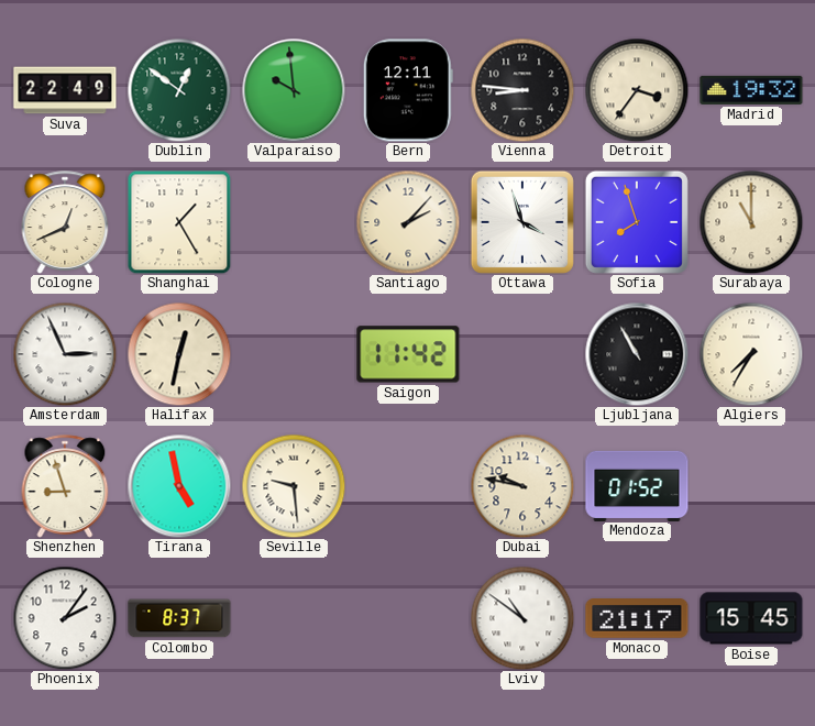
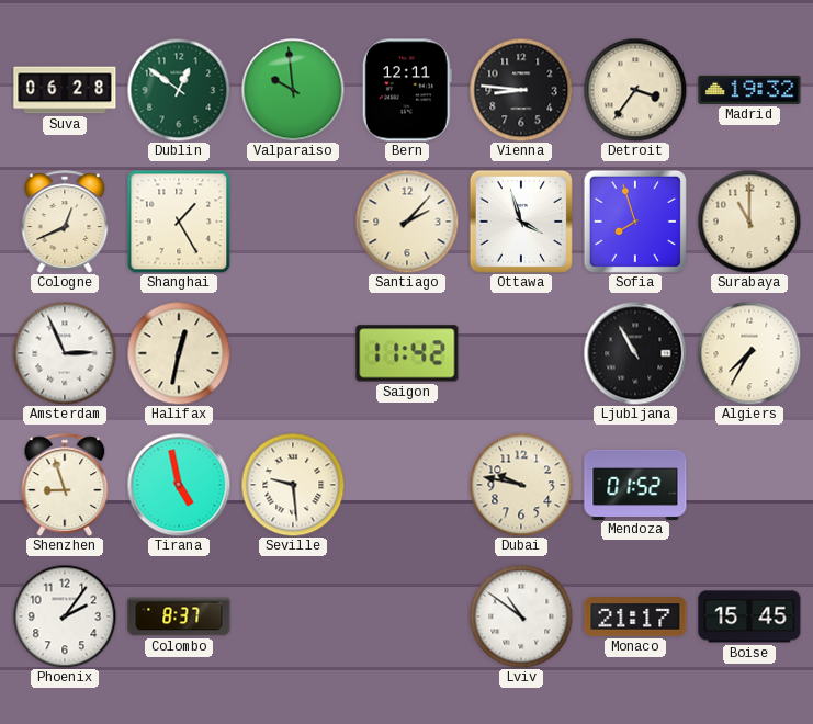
Suva: 22:49 -> 06:28 (65, 90)
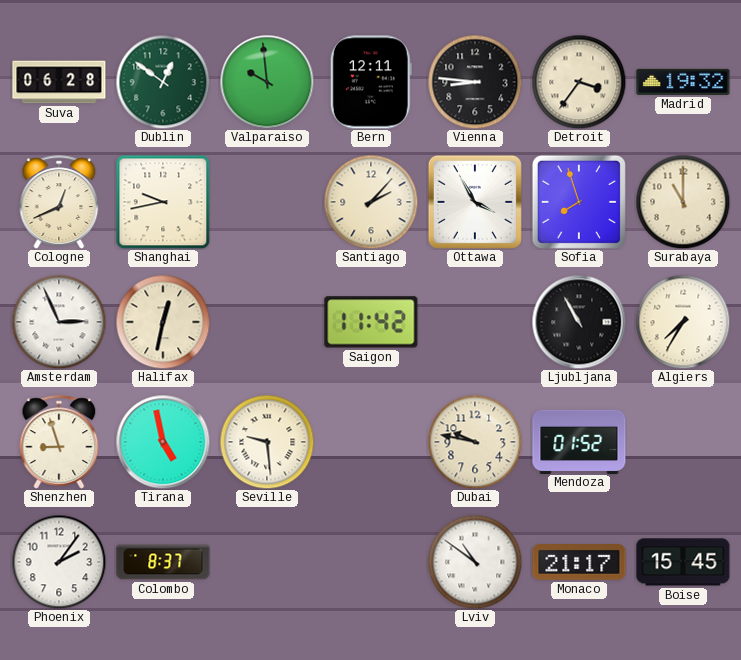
Shanghai: 1:25 -> 9:43 (163, 202)
Ottawa: 3:57 -> 3:55 (475, 202)
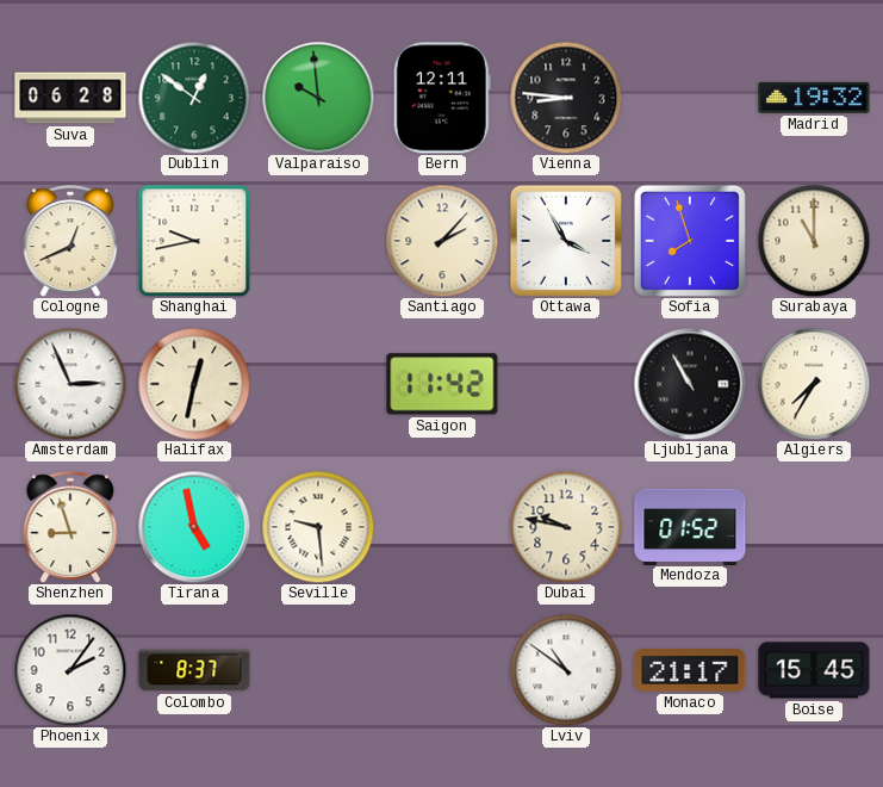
Detroit: 3:36 -> none (579, 82)
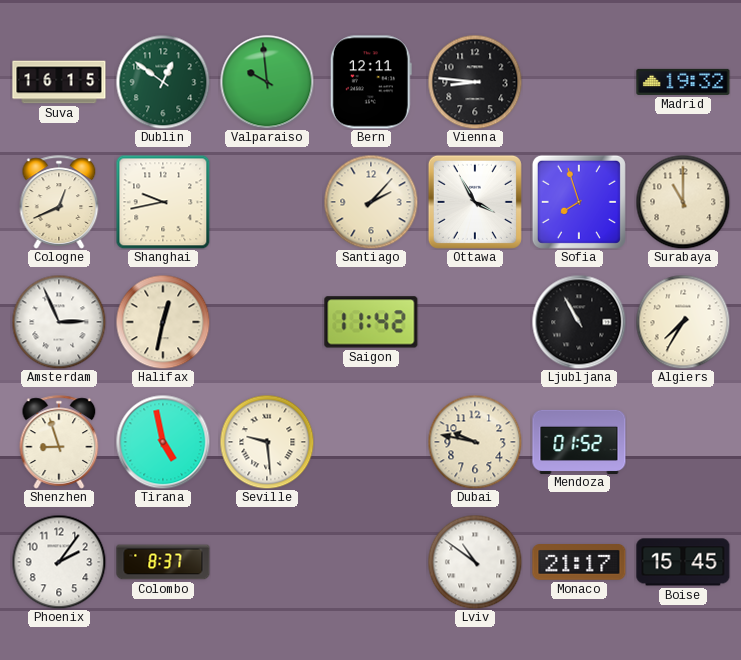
Suva: 06:28 -> 16:15 (59, 82)
